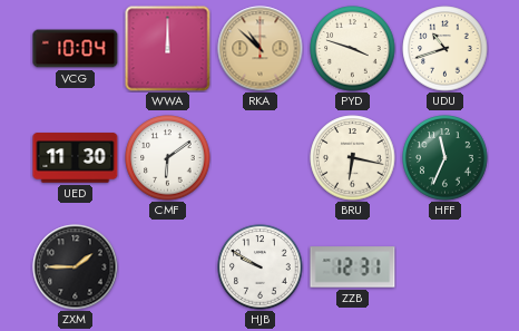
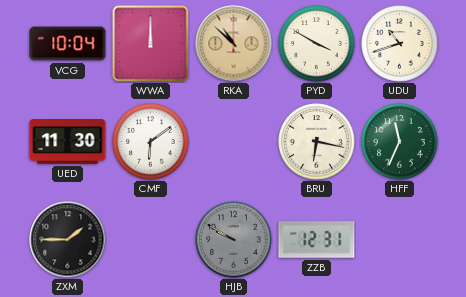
PYD: 3:48 -> 3:50 (317, 44)
HJB dial: white -> grey (234, 240)
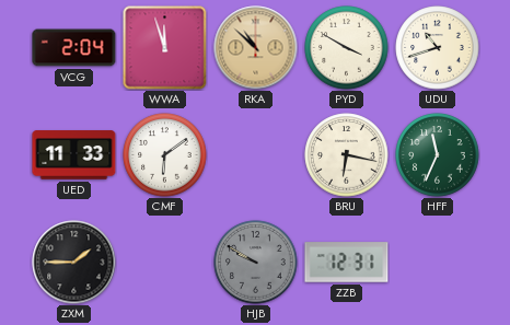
VCG: 10:04 -> 2:04 (74, 48)
WWA: 12:00 -> 11:57 (165, 48)
UED: 11:30 -> 11:33 (74, 155)
